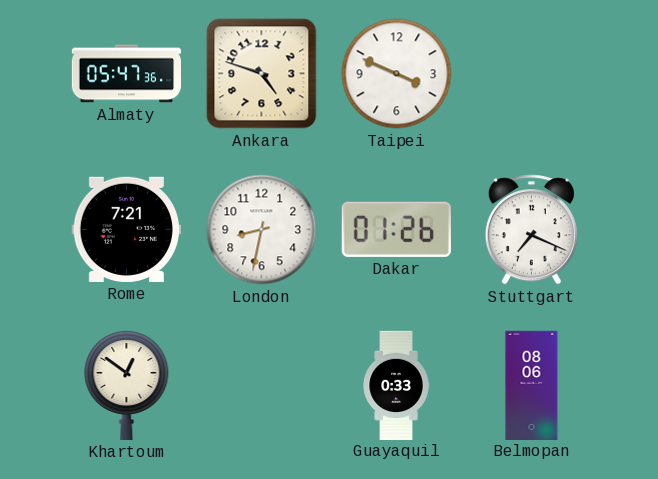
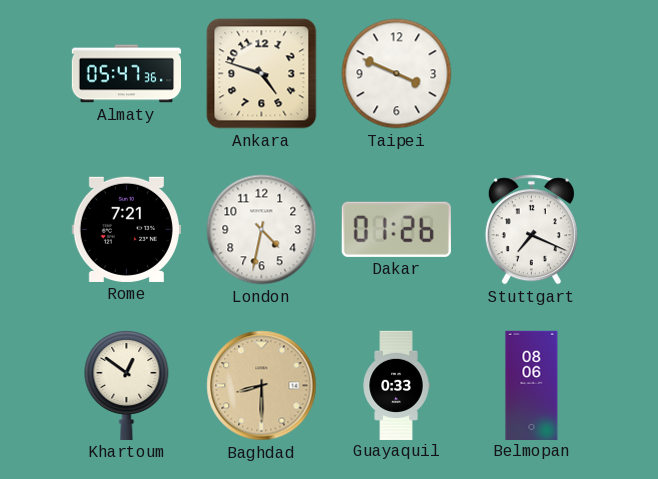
London: 8:32 -> 4:32 (262, 230)
Baghdad: none -> 8:30 (262, 386)
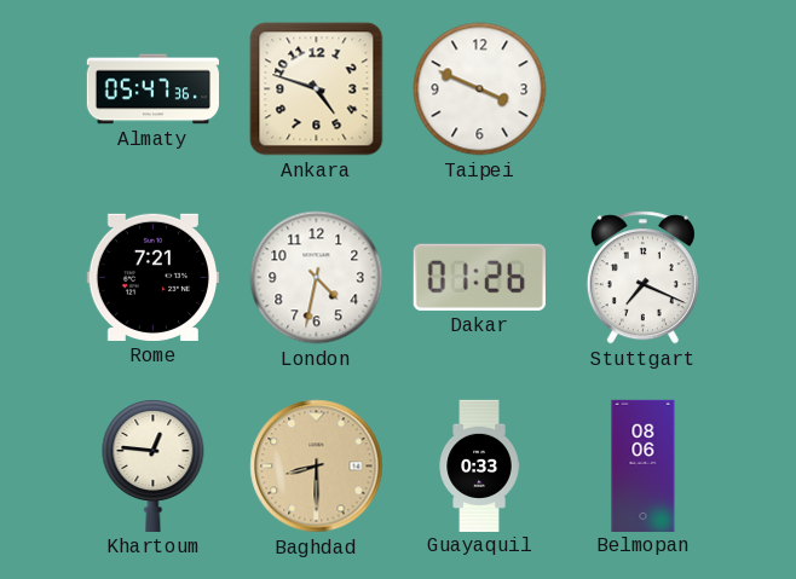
Khartoum: 12:51 -> 12:46 (154, 467)
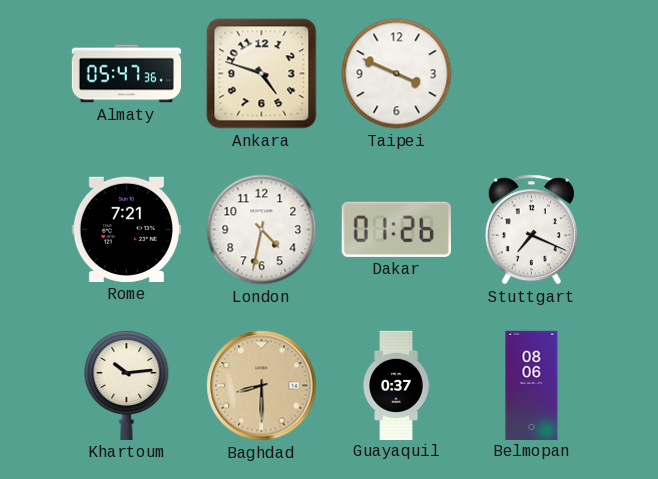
Khartoum: 12:46 -> 10:14 (127, 386)
Guayaquil: 0:33 -> 0:37 (396, 385)
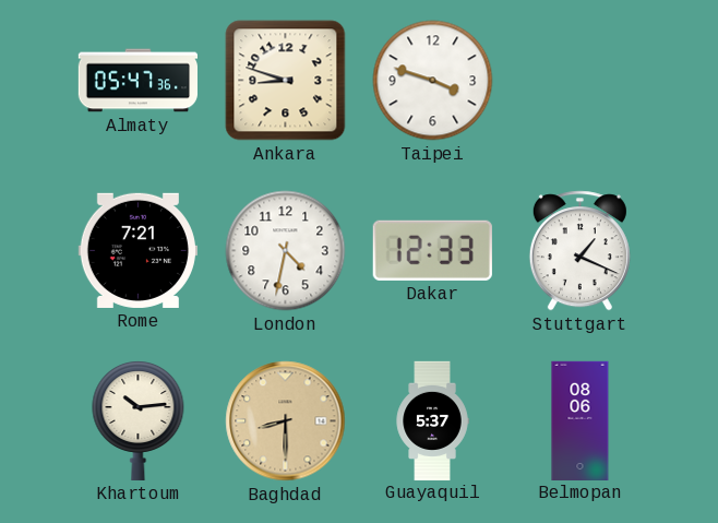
Ankara: 4:48 -> 8:48 (286, 81)
Taipei: 3:49 -> 3:48 (433, 81)
Dakar: 01:26 -> 12:33 (432, 250)
Stuttgart: 7:19 -> 1:19 (579, 251)
Guayaquil: 0:37 -> 5:37 (432, 420)
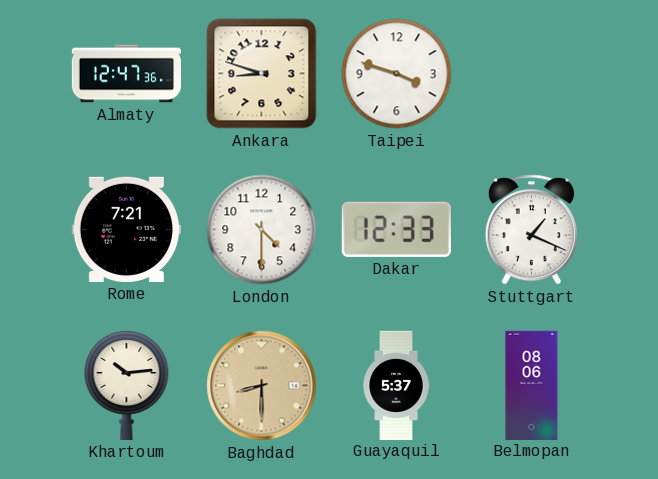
Almaty: 05:47 -> 12:47 (126, 74)
London: 4:32 -> 4:30 (262, 230)
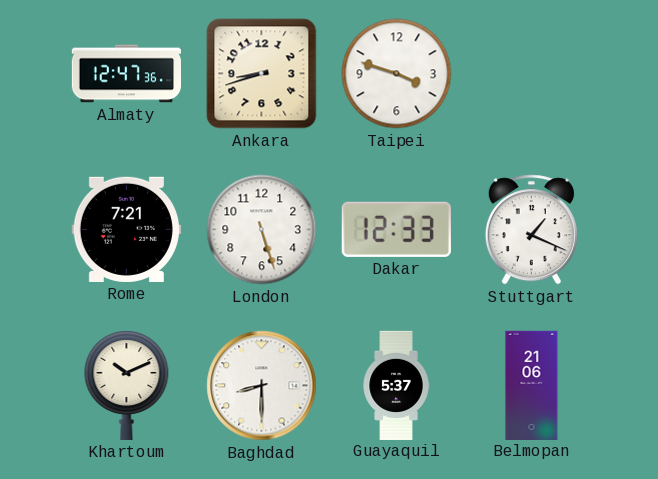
Ankara: 8:48 -> 8:42 (262, 74)
London: 4:30 -> 5:27 (262, 230)
Khartoum: 10:14 -> 10:11 (127, 386)
Baghdad dial: champagne -> white (262, 386)
Belmopan: 08:06 -> 21:06 (532, 385)
